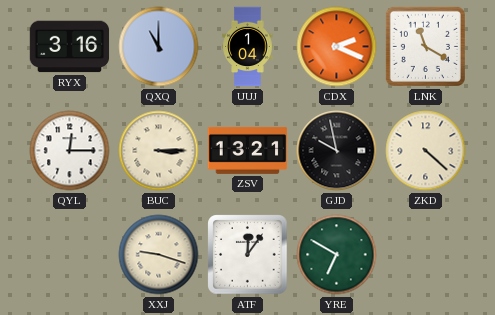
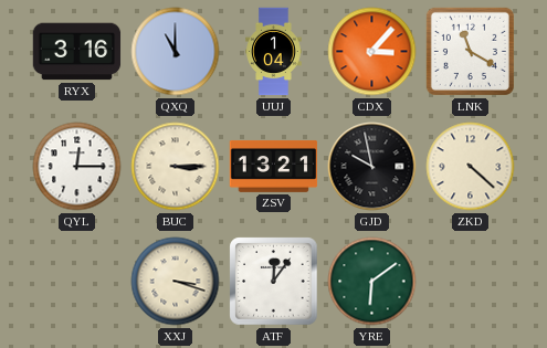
CDX: 2:19 -> 3:07 (372, 52)
XXJ: 9:18 -> 3:18 (176, 282)
YRE: 6:50 -> 6:09 (372, 282)
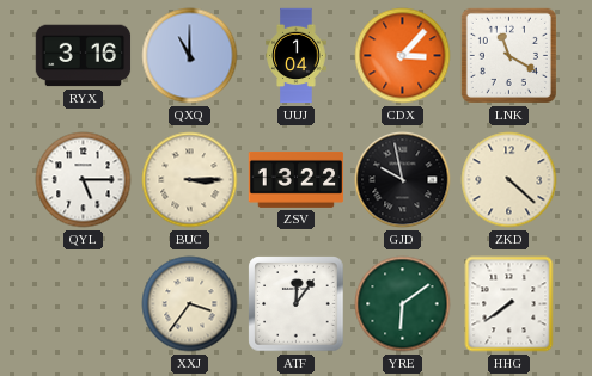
QYL: 12:15 -> 5:15 (84, 180)
ZSV: 13:21 -> 13:22 (297, 179)
XXJ: 3:18 -> 3:36 (190, 304)
HHG: none -> 7:39 (509, 304)
